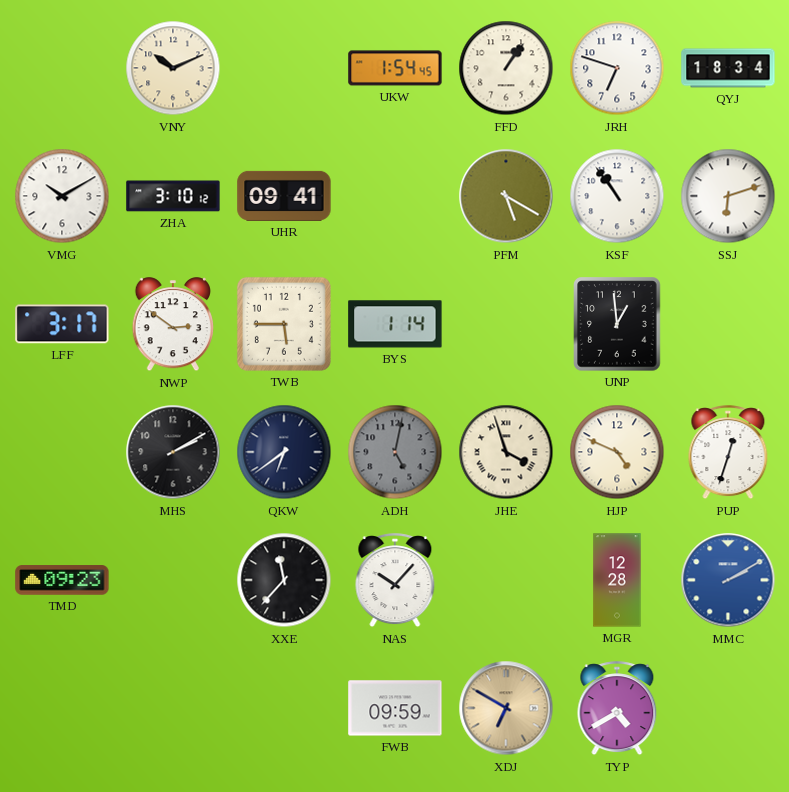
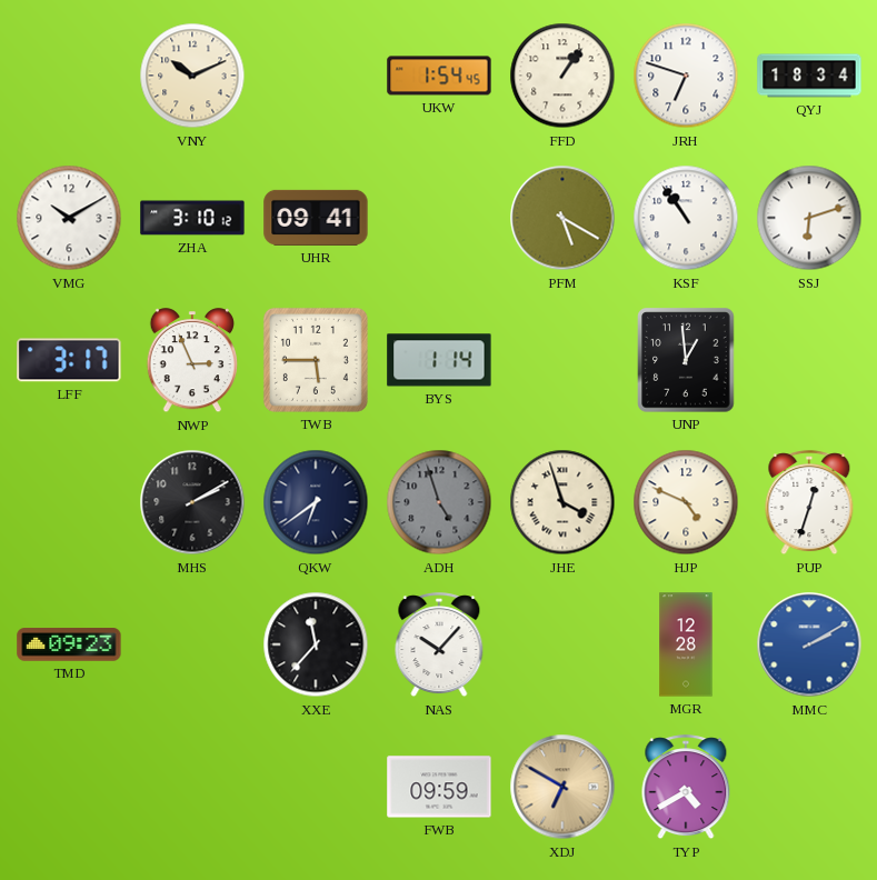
NWP: 2:51 -> 2:56 (191, 361)
ADH: 5:02 -> 4:57 (439, 502)
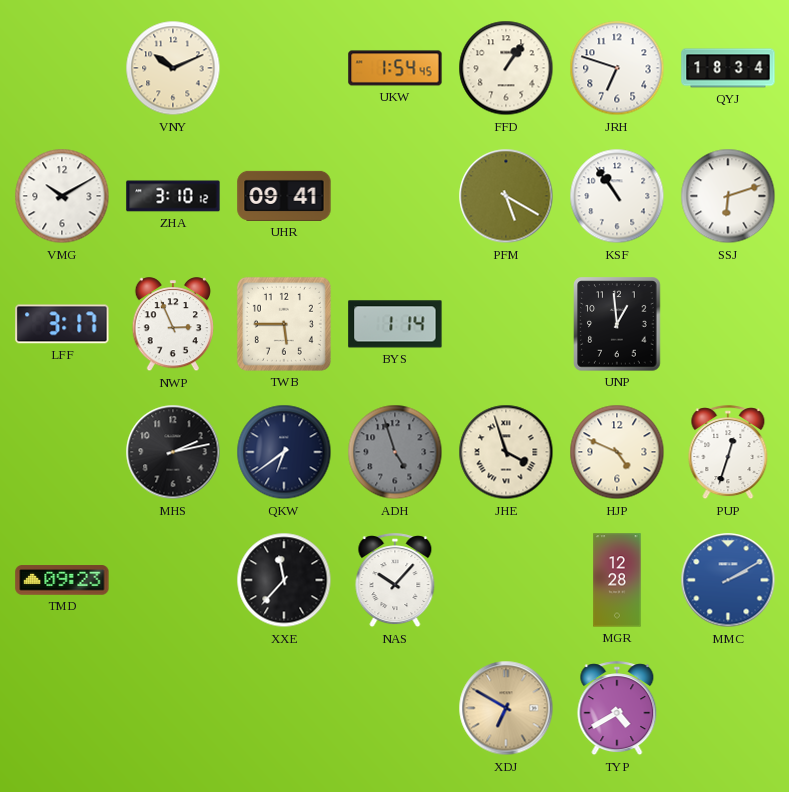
MHS: 2:10 -> 2:13 (173, 452)
FWB: 09:59 -> none (439, 787)
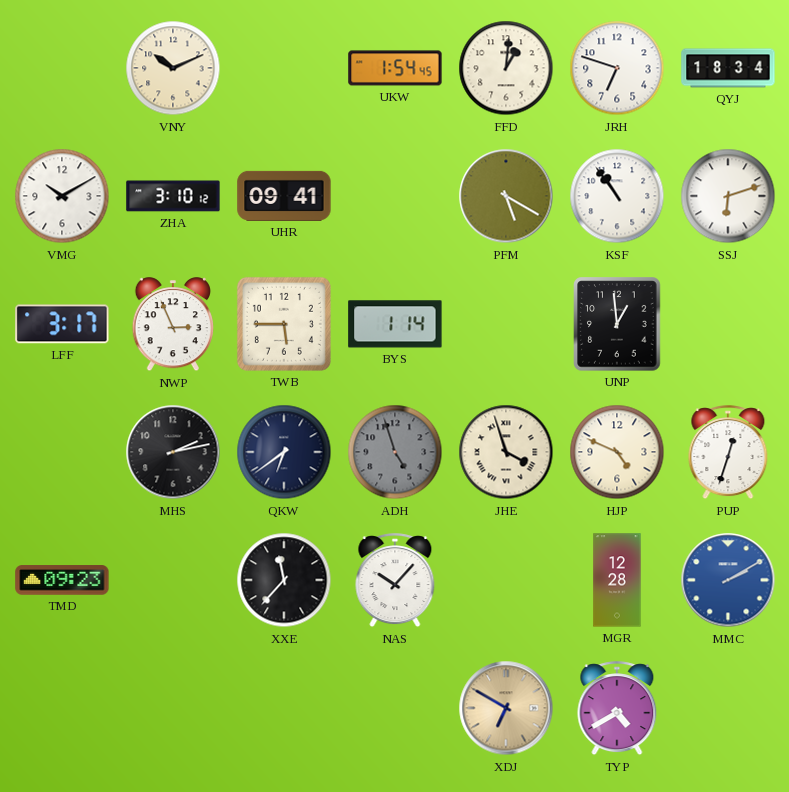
FFD: 1:06 -> 1:01 (506, 68)
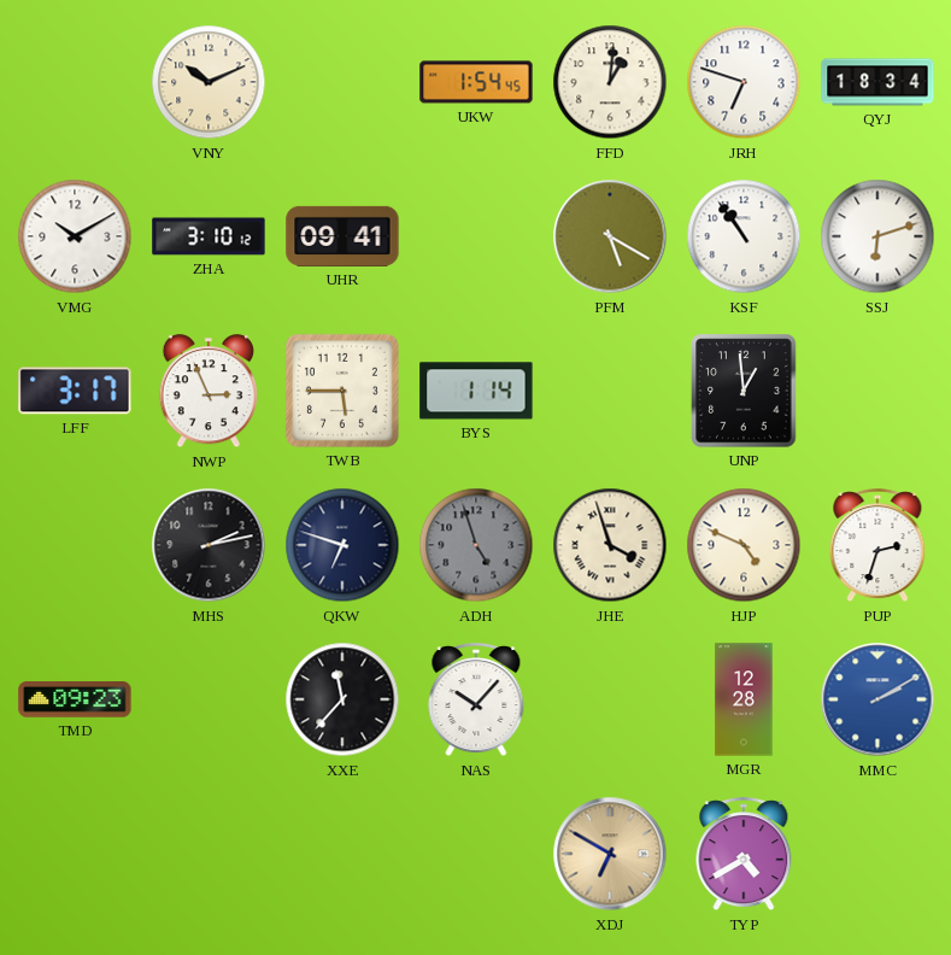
QKW: 6:39 -> 6:48 (342, 545)
PUP: 12:33 -> 2:33 (877, 546)
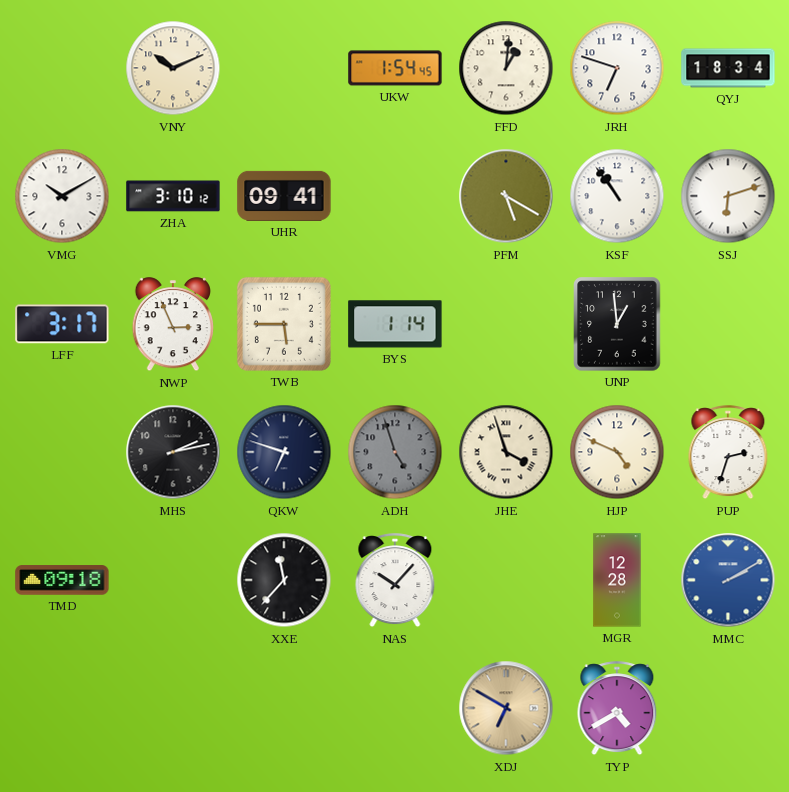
TMD: 09:23 -> 09:18 (62, 580)
